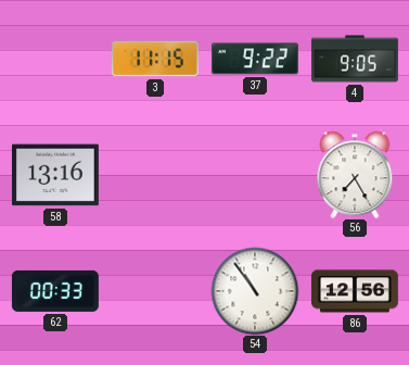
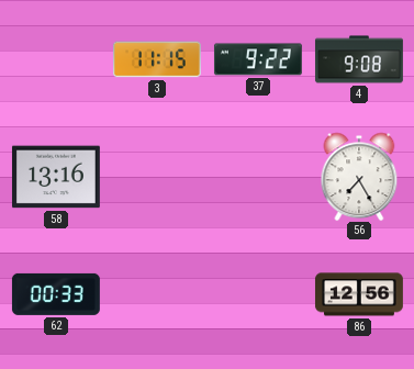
4: 9:05 -> 9:08 (359, 59)
54: 10:54 -> none (255, 291)
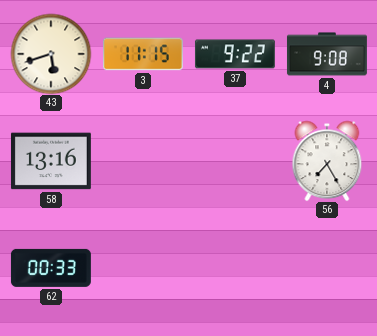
43: none -> 5:42 (51, 54)
86: 12:56 -> none (359, 294)
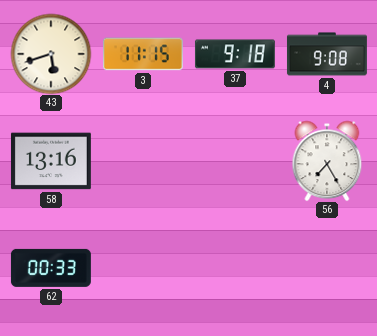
37: 9:22 -> 9:18 (235, 54)
